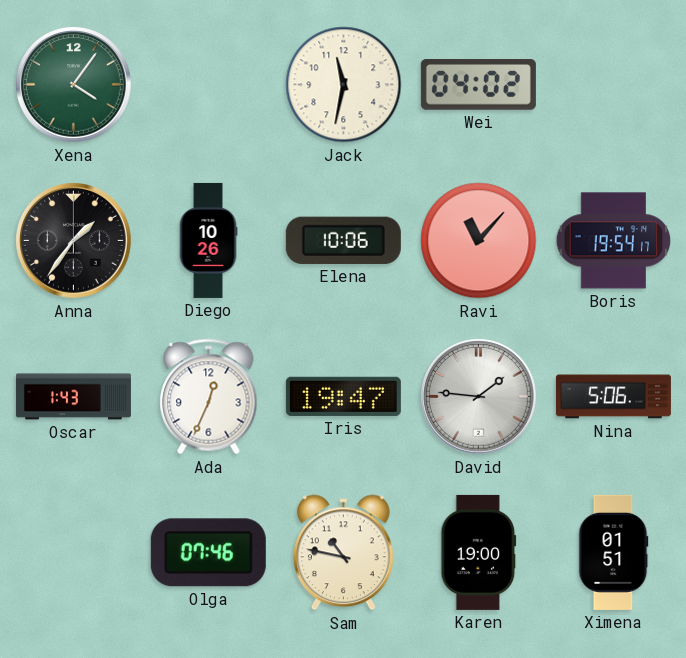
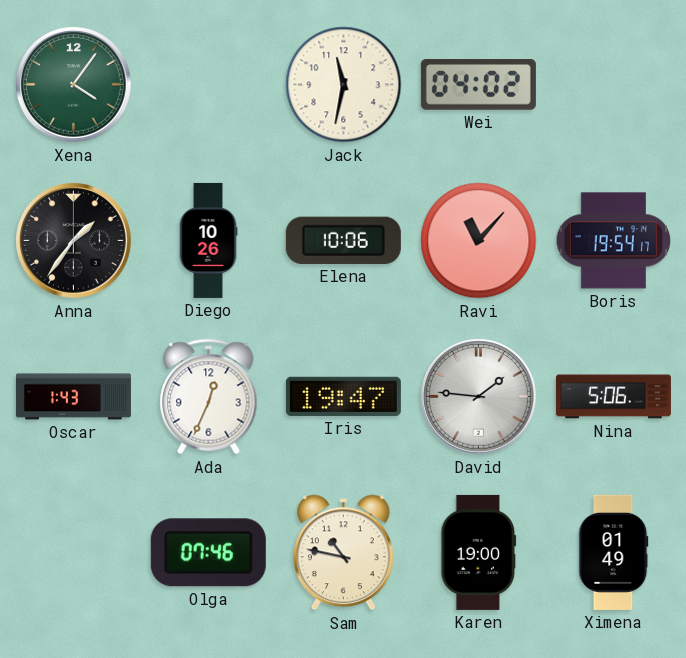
Ximena: 01:51 -> 01:49 (614, 552)
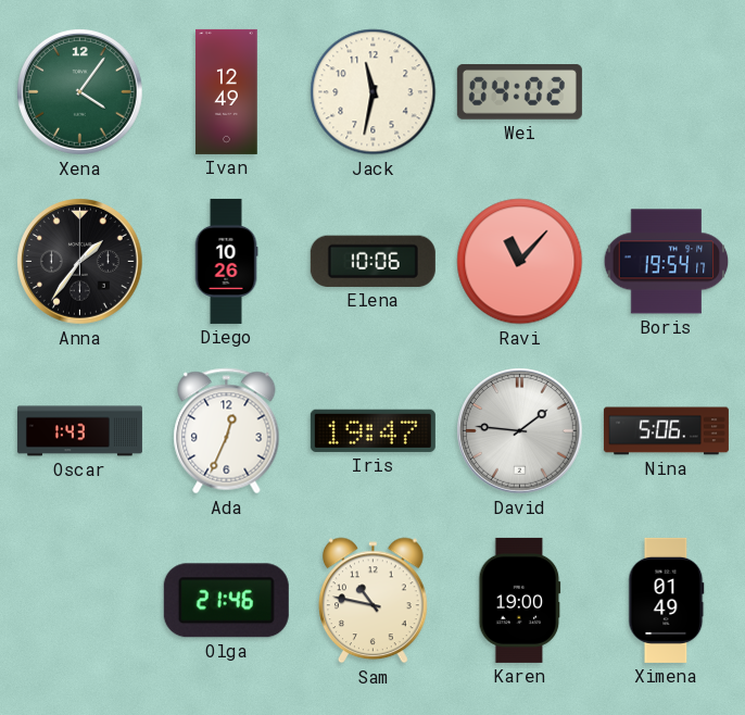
Ivan: none -> 12:49 (227, 91)
Olga: 07:46 -> 21:46 (226, 601)
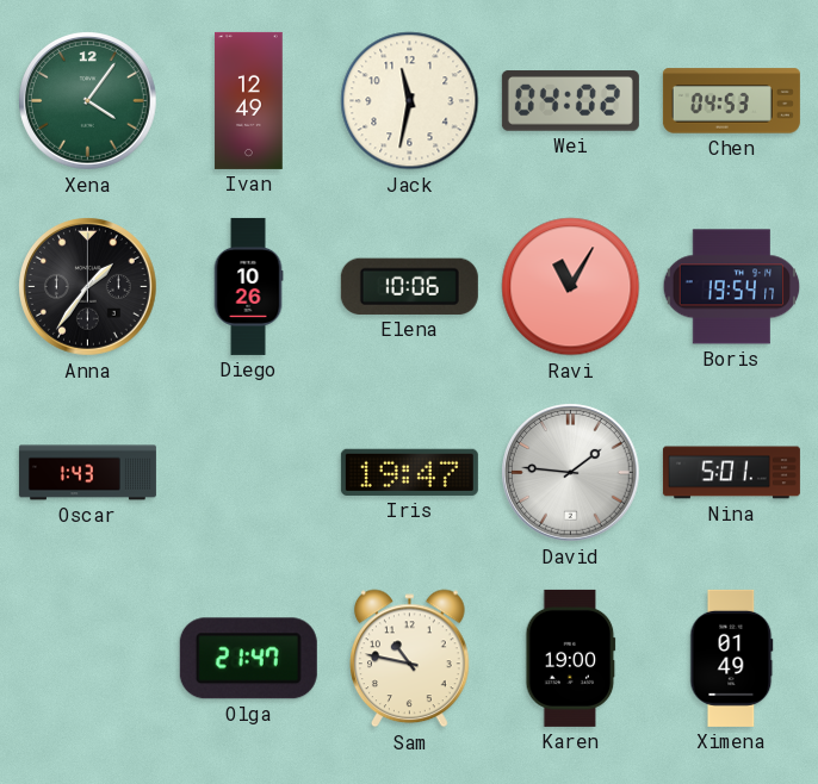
Chen: none -> 04:53 (731, 101)
Ravi: 11:07 -> 11:05 (571, 287)
Ada: 12:34 -> none (227, 431)
Nina: 5:06 -> 5:01 (731, 473)
Olga: 21:46 -> 21:47 (248, 659)
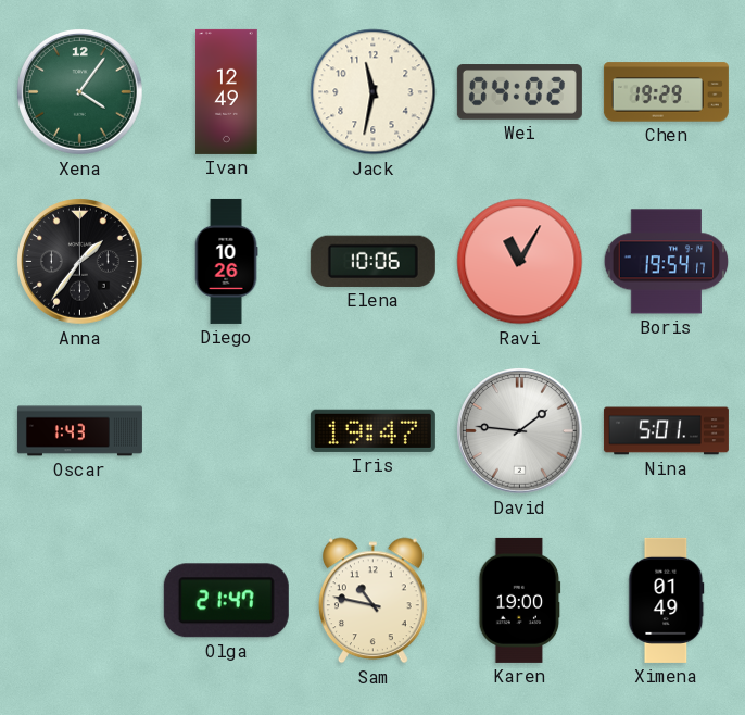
Chen: 04:53 -> 19:29 (666, 92)
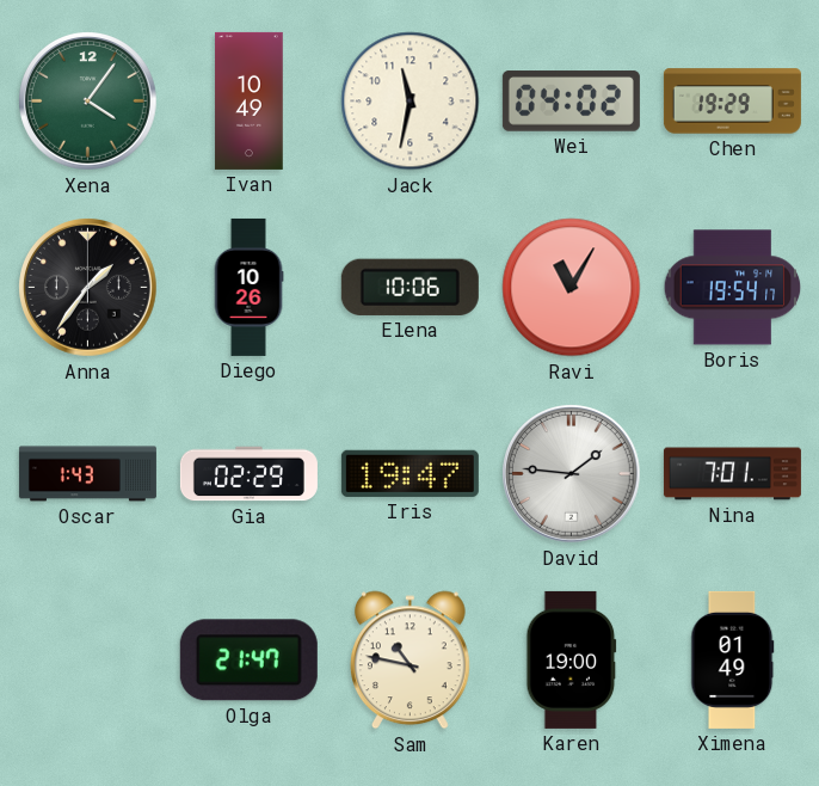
Ivan: 12:49 -> 10:49 (250, 100)
Gia: none -> 02:29 (248, 474)
Nina: 5:01 -> 7:01 (732, 474)
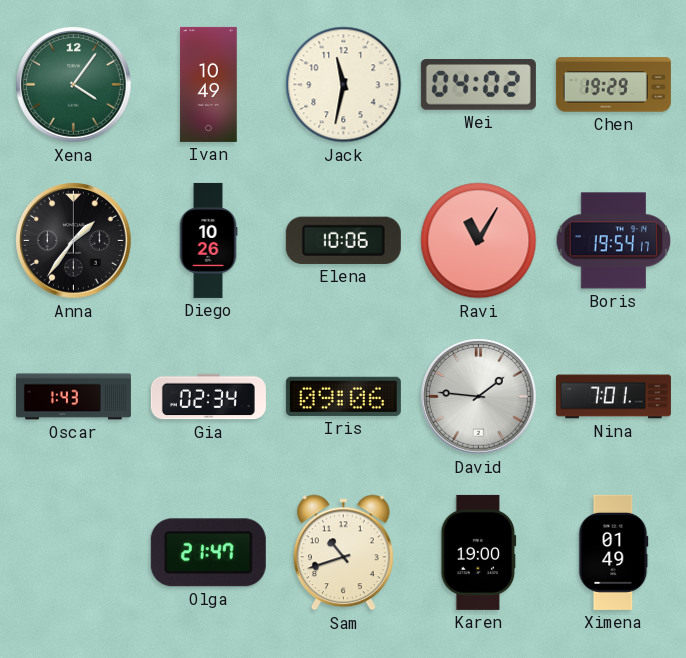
Gia: 02:29 -> 02:34 (208, 397)
Iris: 19:47 -> 09:06 (343, 396)
Sam: 10:47 -> 10:42 (344, 553)
